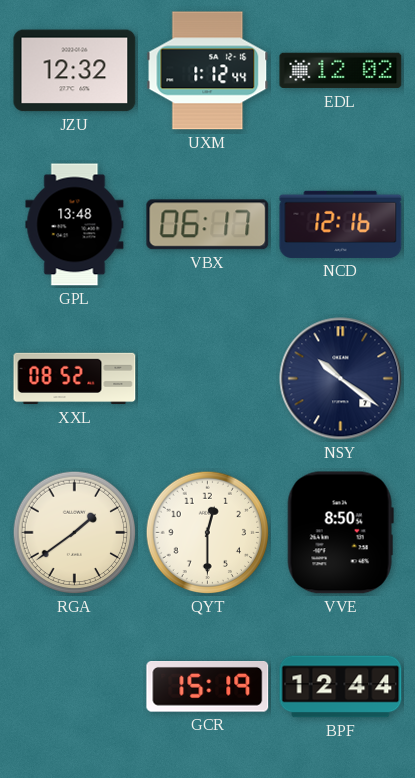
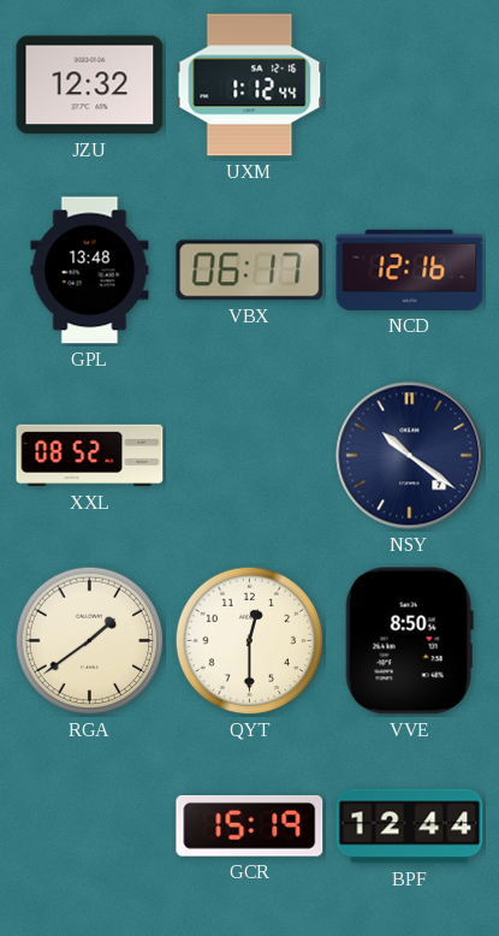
EDL: 12:02 -> none (341, 71)
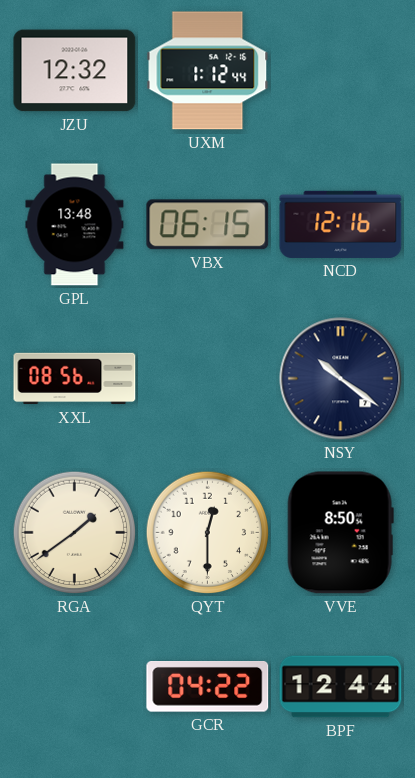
VBX: 06:17 -> 06:15 (208, 225)
XXL: 08:52 -> 08:56 (75, 379)
GCR: 15:19 -> 04:22 (208, 687)
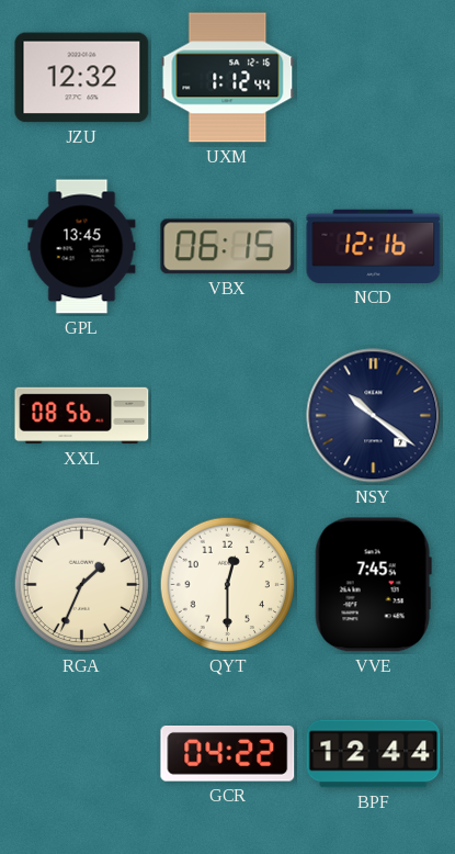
GPL: 13:48 -> 13:45 (82, 247)
RGA: 1:39 -> 1:34 (82, 585)
VVE: 8:50 -> 7:45 (373, 585)
